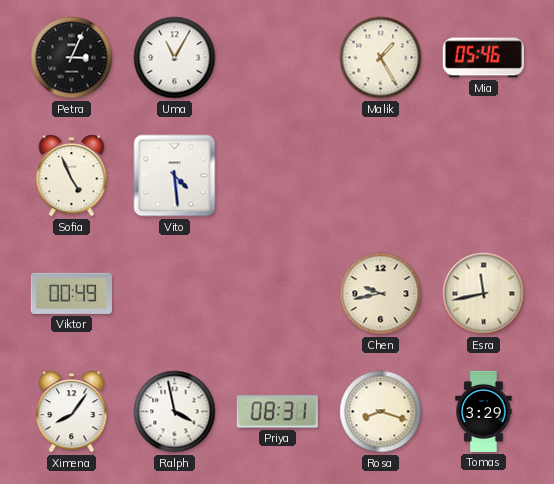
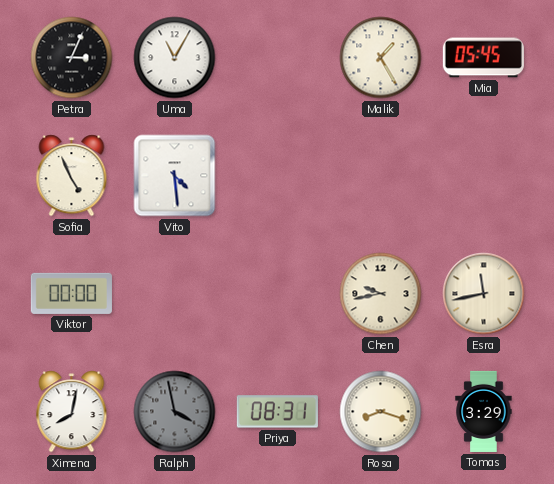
Mia: 05:46 -> 05:45 (483, 58)
Viktor: 00:49 -> 00:00 (71, 293)
Ximena: 8:06 -> 8:02 (72, 412)
Ralph dial: white -> grey (175, 412)
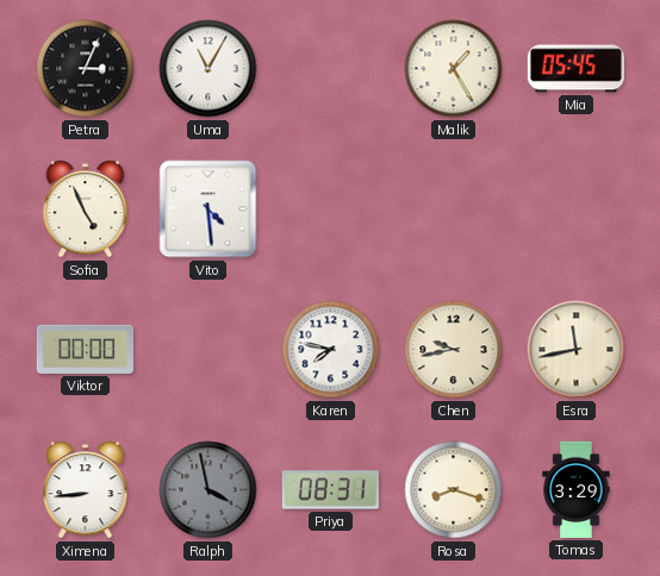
Karen: none -> 7:47 (331, 350)
Ximena: 8:02 -> 8:44 (86, 490)
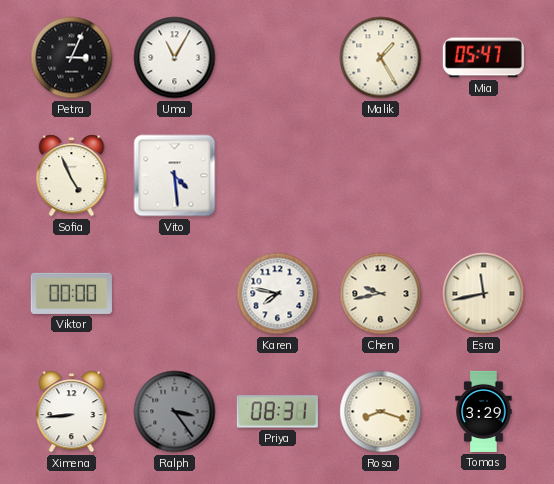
Mia: 05:45 -> 05:47 (483, 58)
Ralph: 3:58 -> 3:24 (175, 412)
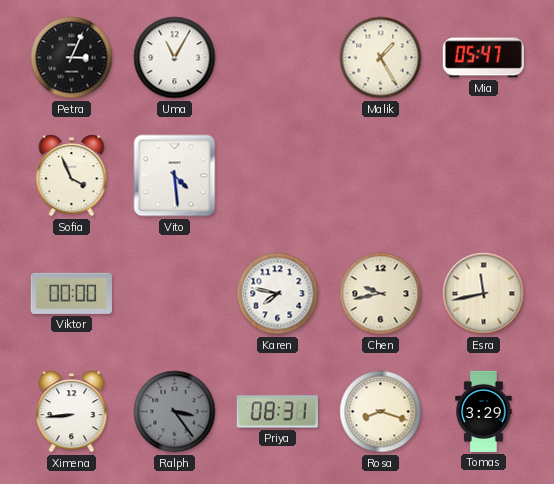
Sofia: 4:56 -> 3:56 (72, 176)
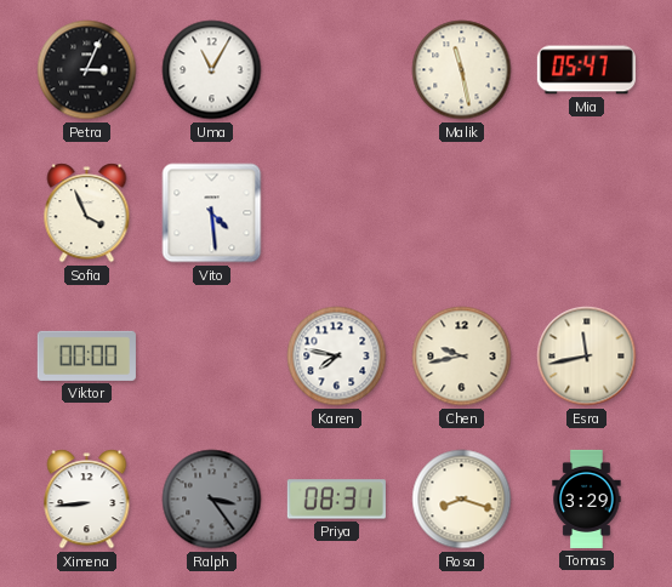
Malik: 1:25 -> 11:28 (462, 70)
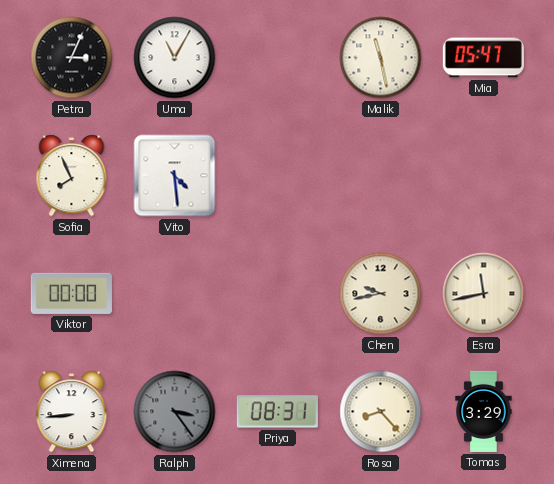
Sofia: 3:56 -> 7:56 (72, 176)
Karen: 7:47 -> none (337, 357)
Rosa: 8:18 -> 8:23 (381, 412)
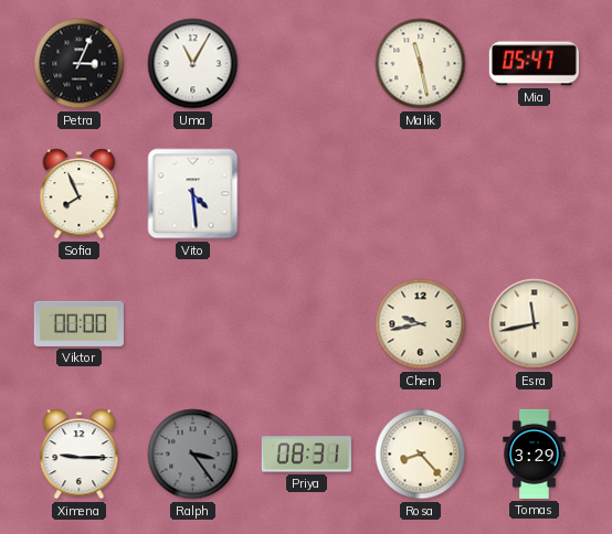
Ximena: 8:44 -> 9:15 (80, 455)
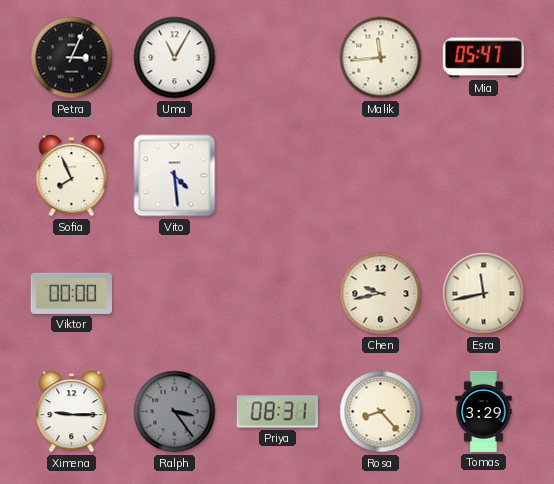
Malik: 11:28 -> 11:44 (381, 58)
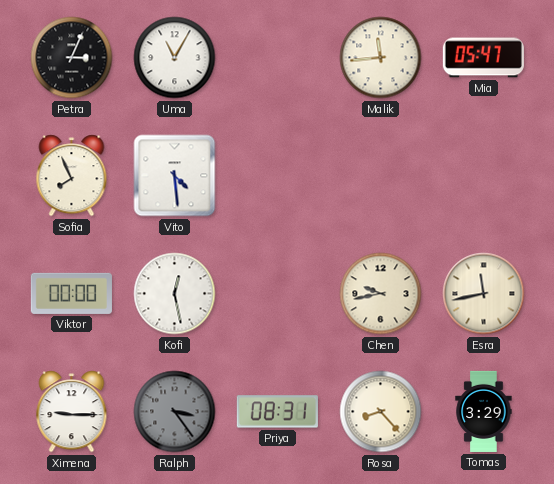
Kofi: none -> 12:28 (175, 294)
